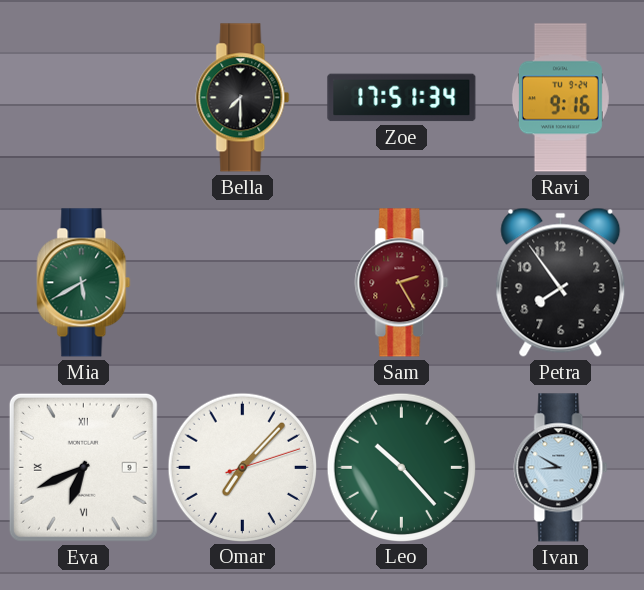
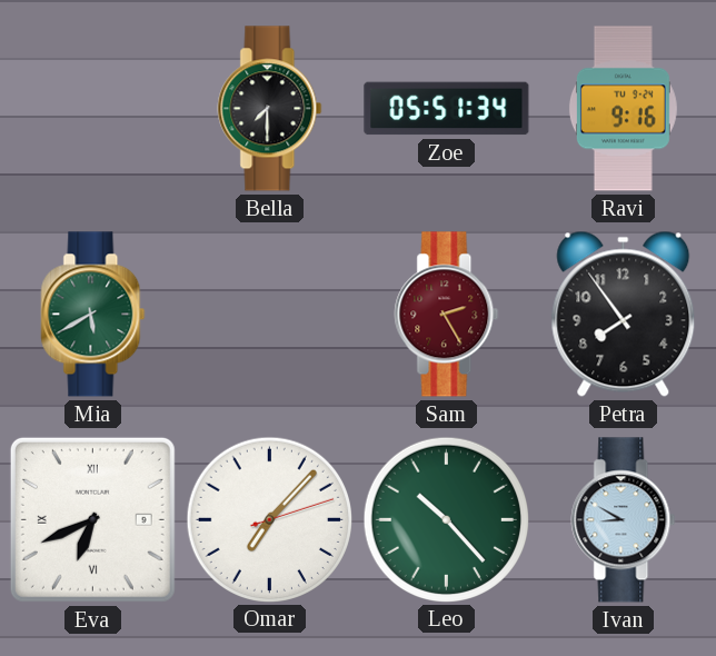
Zoe: 17:51 -> 05:51 (447, 109)
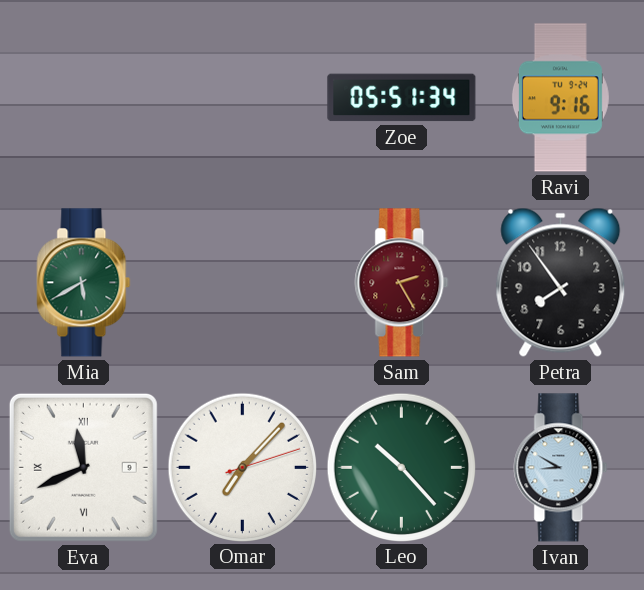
Bella: 7:30 -> none (270, 109)
Eva: 6:41 -> 11:41 (83, 467)
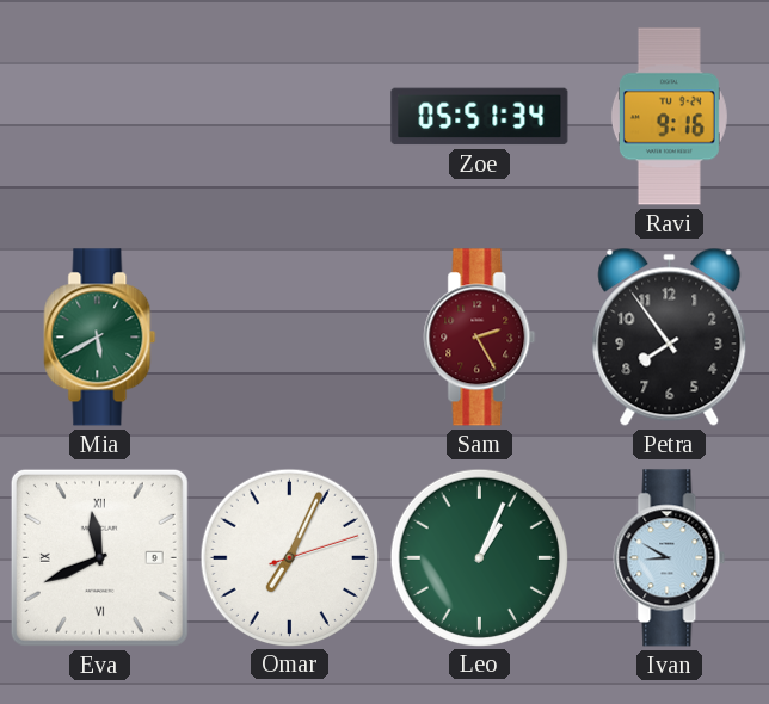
Omar: 7:07 -> 7:04 (289, 557)
Leo: 10:23 -> 1:04 (479, 557)
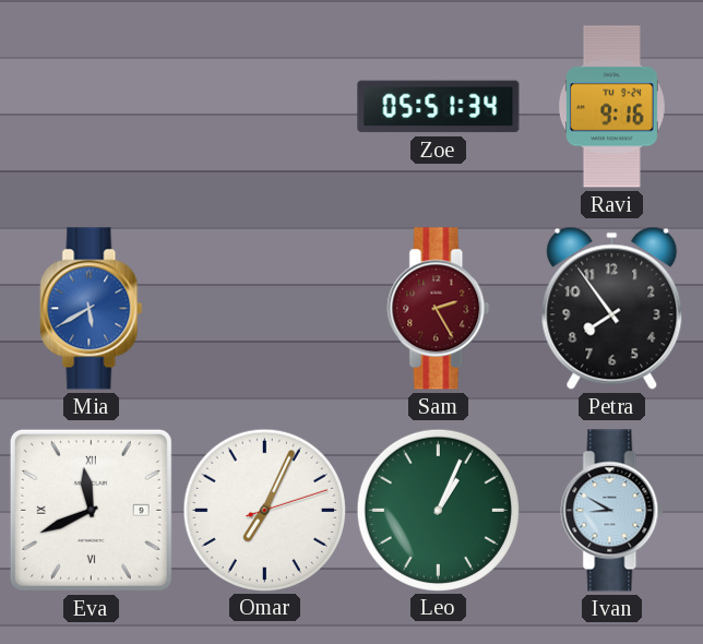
Mia dial: green -> blue (92, 309)
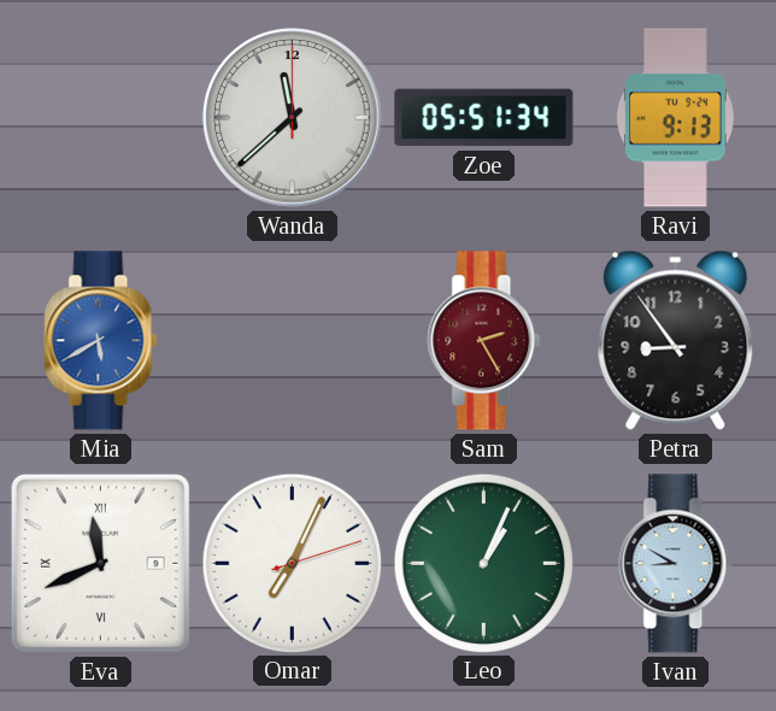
Wanda: none -> 11:38 (293, 118)
Ravi: 9:16 -> 9:13 (675, 118)
Petra: 7:54 -> 8:54 (676, 340)
